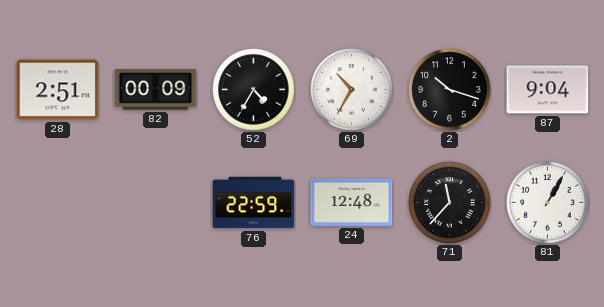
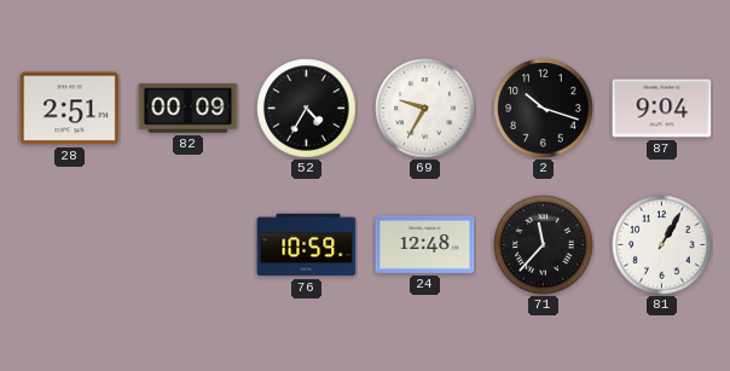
69: 10:35 -> 9:35 (425, 109)
76: 22:59 -> 10:59 (307, 245)
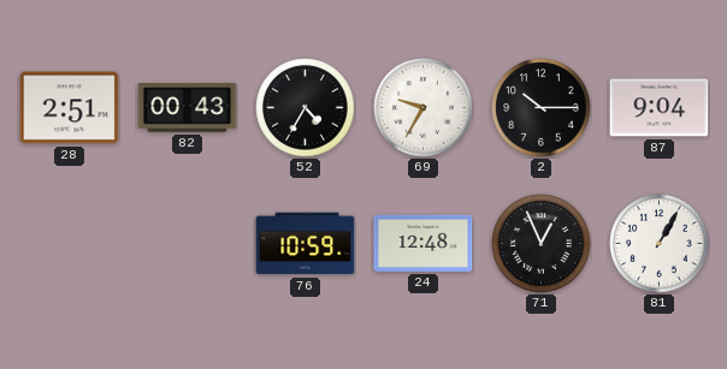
82: 00:09 -> 00:43 (188, 108)
2: 10:18 -> 10:15 (542, 108)
71: 11:37 -> 12:56 (542, 244)
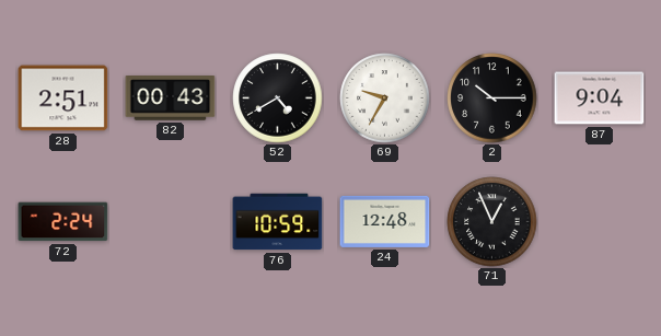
52: 4:35 -> 4:40 (278, 99)
72: none -> 2:24 (63, 222)
81: 1:05 -> none (660, 244)
